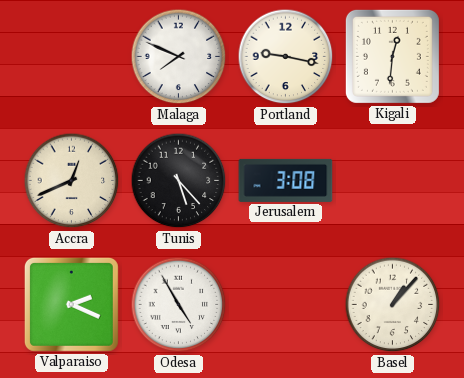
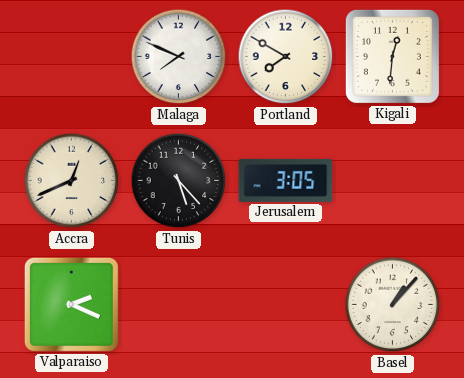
Portland: 9:17 -> 7:50 (286, 57)
Jerusalem: 3:08 -> 3:05 (286, 180)
Odesa: 4:55 -> none (179, 305)
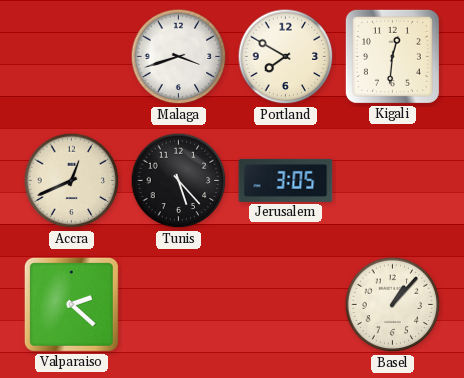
Malaga: 7:49 -> 3:42 (179, 57)
Valparaiso: 2:19 -> 2:22 (71, 304)
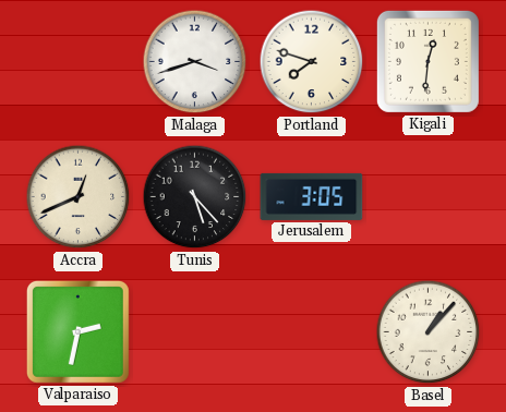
Portland: 7:50 -> 7:48 (312, 62)
Valparaiso: 2:22 -> 2:32 (77, 331)
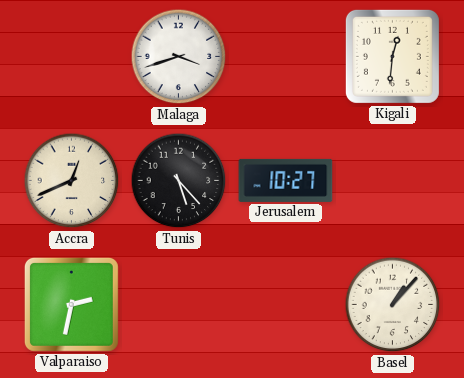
Portland: 7:48 -> none (312, 62)
Jerusalem: 3:05 -> 10:27 (286, 180)
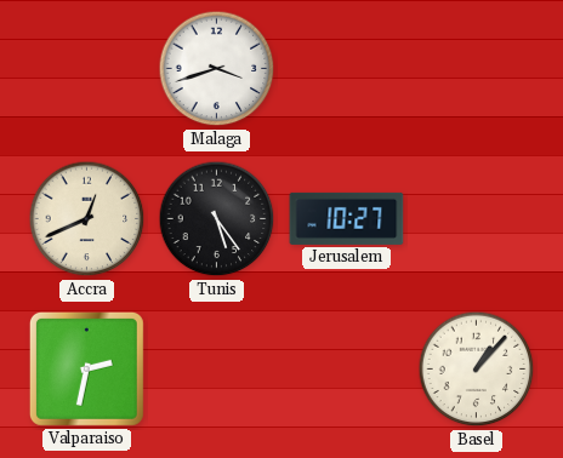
Kigali: 12:31 -> none (392, 56)
Tunis: 5:23 -> 5:24 (217, 219)
